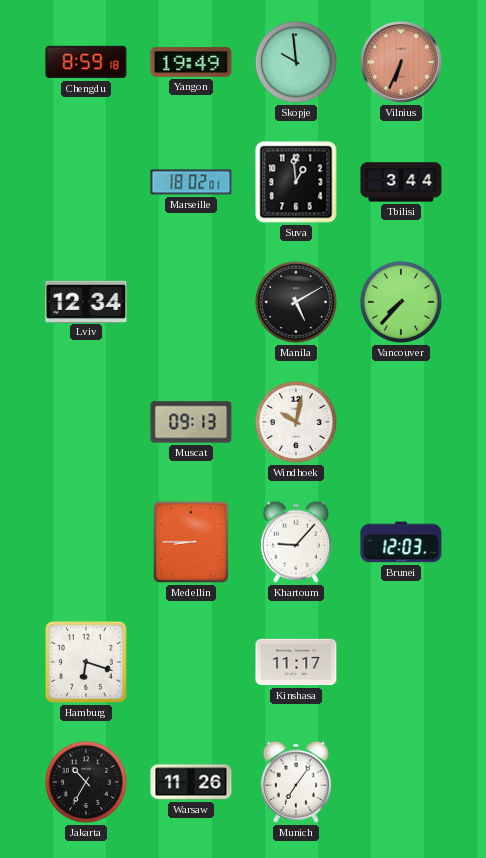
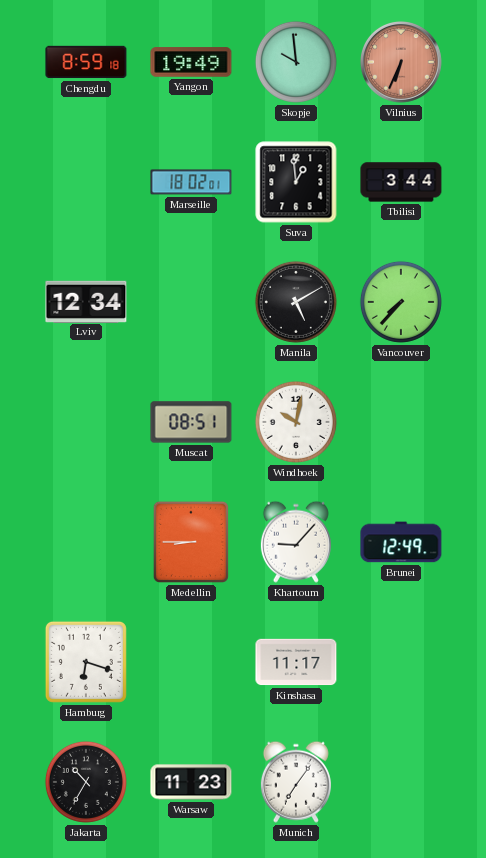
Muscat: 09:13 -> 08:51 (191, 422)
Brunei: 12:03 -> 12:49 (401, 542)
Warsaw: 11:26 -> 11:23 (191, 782)
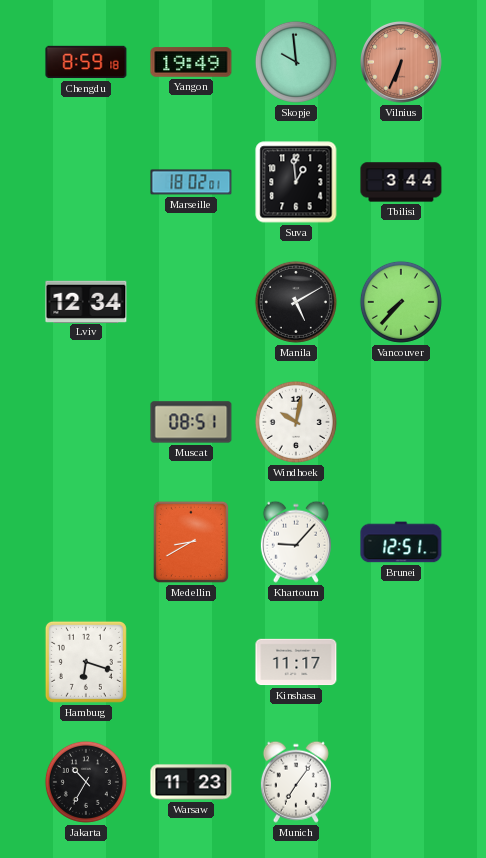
Medellin: 8:45 -> 8:40 (191, 542)
Brunei: 12:49 -> 12:51 (401, 542)
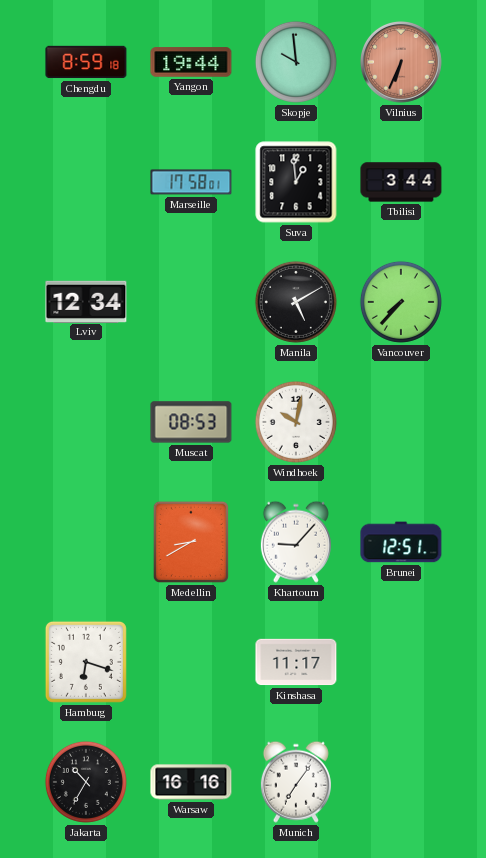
Yangon: 19:49 -> 19:44 (191, 62)
Marseille: 18:02 -> 17:58 (191, 182)
Muscat: 08:51 -> 08:53 (191, 422)
Warsaw: 11:23 -> 16:16 (191, 782)
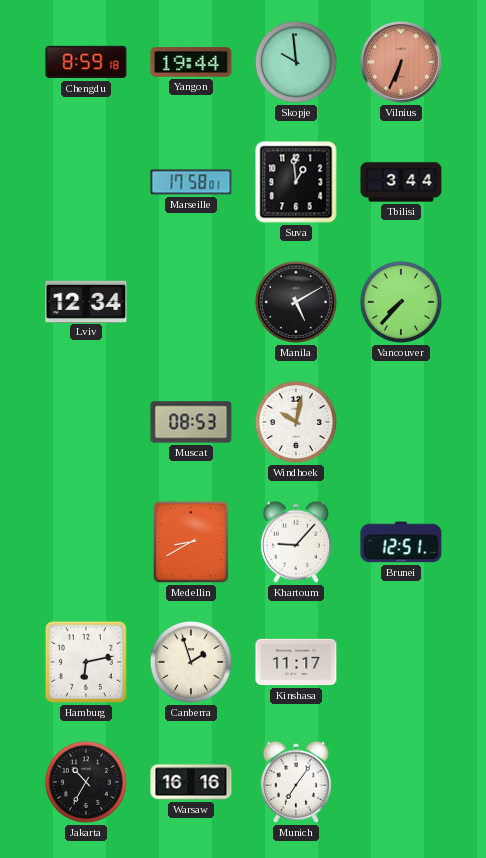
Hamburg: 6:18 -> 6:13 (86, 662)
Canberra: none -> 1:57 (191, 662)
